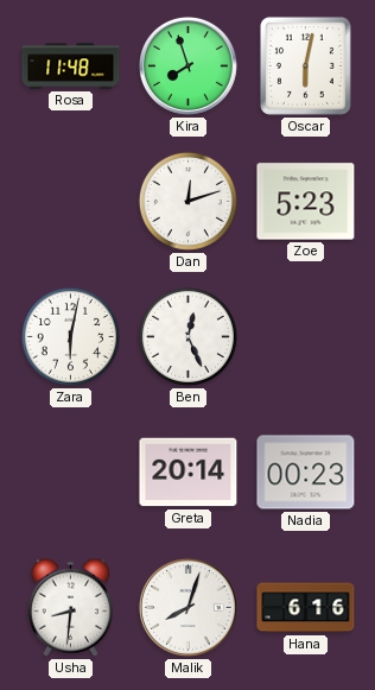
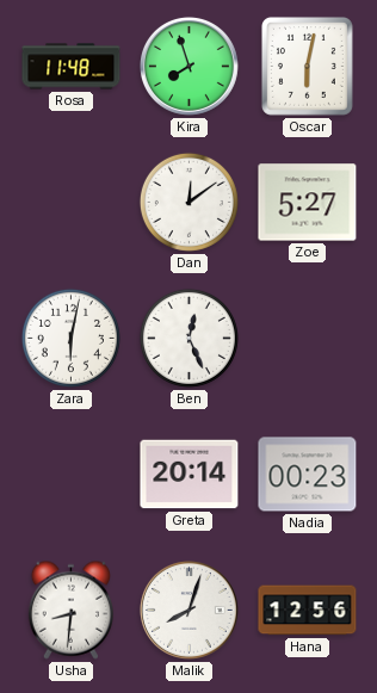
Dan: 12:12 -> 12:09 (188, 202)
Zoe: 5:23 -> 5:27 (308, 203)
Hana: 6:16 -> 12:56 (308, 611)
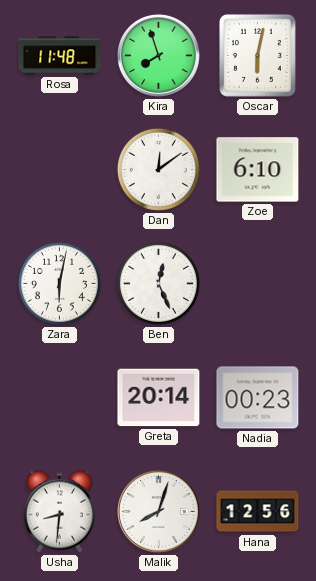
Zoe: 5:27 -> 6:10 (258, 170)
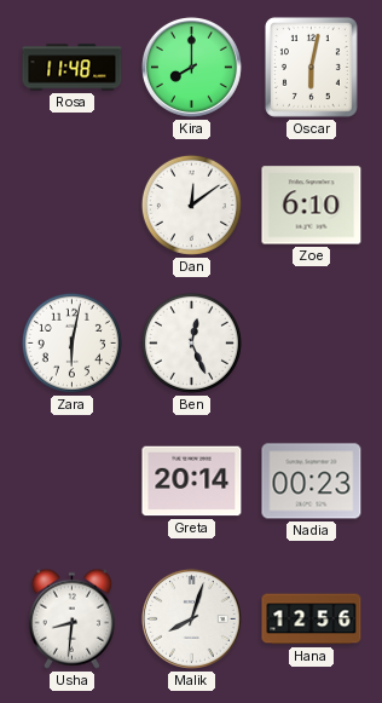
Kira: 7:57 -> 8:00 (191, 67)
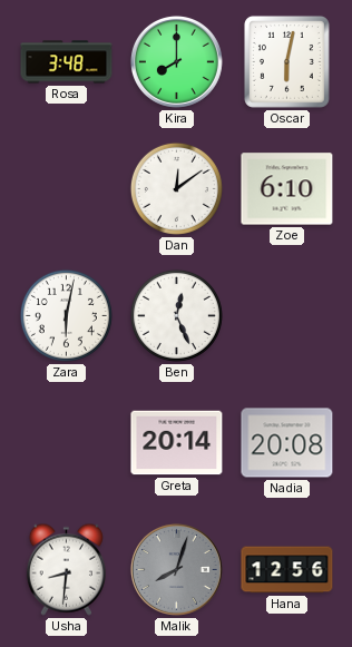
Rosa: 11:48 -> 3:48 (67, 62)
Nadia: 00:23 -> 20:08 (287, 443)
Malik dial: white -> grey (176, 569)
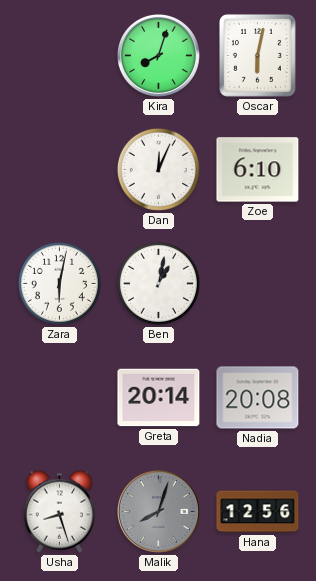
Rosa: 3:48 -> none (67, 62)
Kira: 8:00 -> 8:03 (158, 55)
Dan: 12:09 -> 12:04 (158, 169)
Ben: 12:26 -> 1:02 (158, 283)
Usha: 8:31 -> 8:27 (59, 511)
